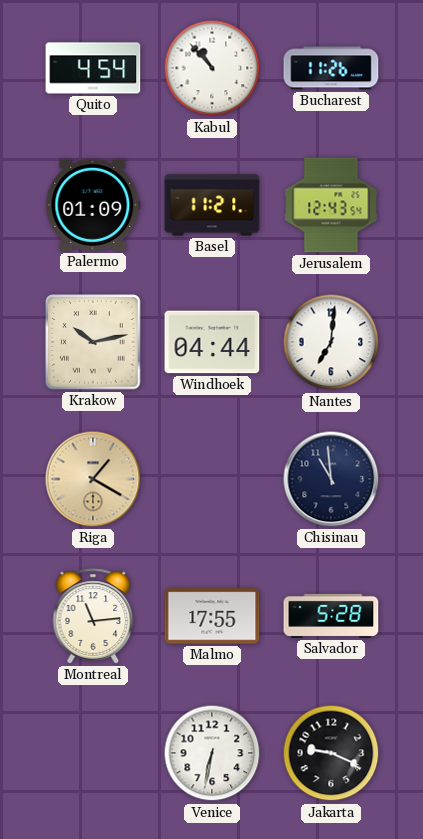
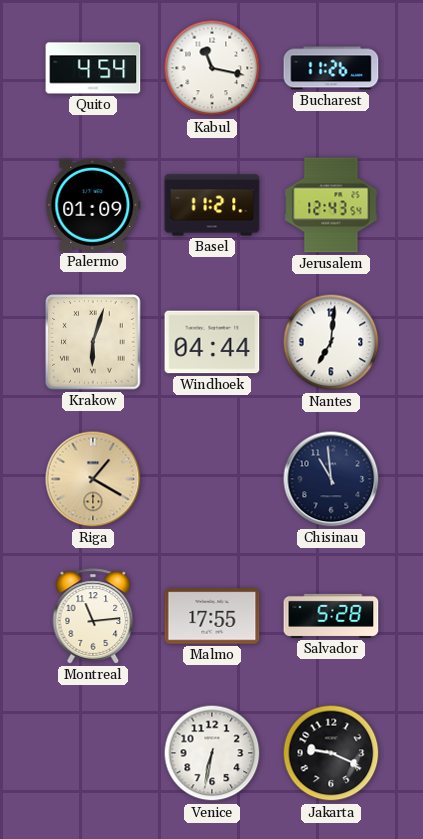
Kabul: 10:53 -> 11:17 (212, 68)
Krakow: 10:13 -> 6:03 (93, 342)
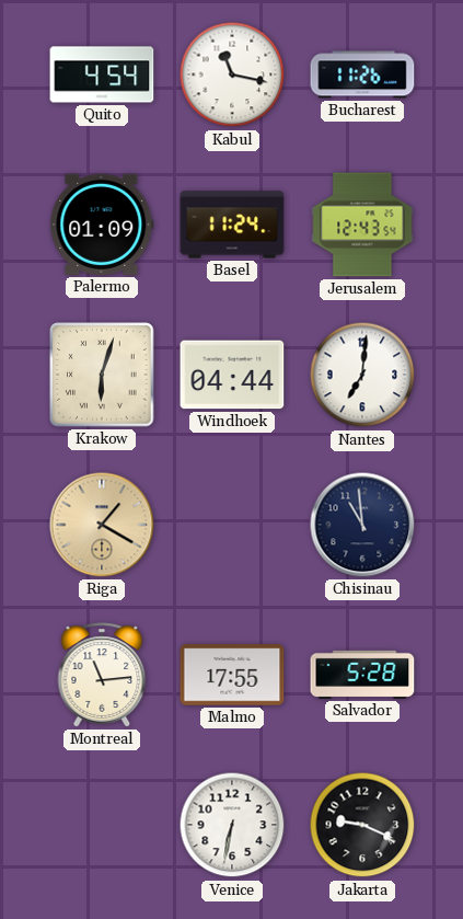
Basel: 11:21 -> 11:24 (232, 225)
